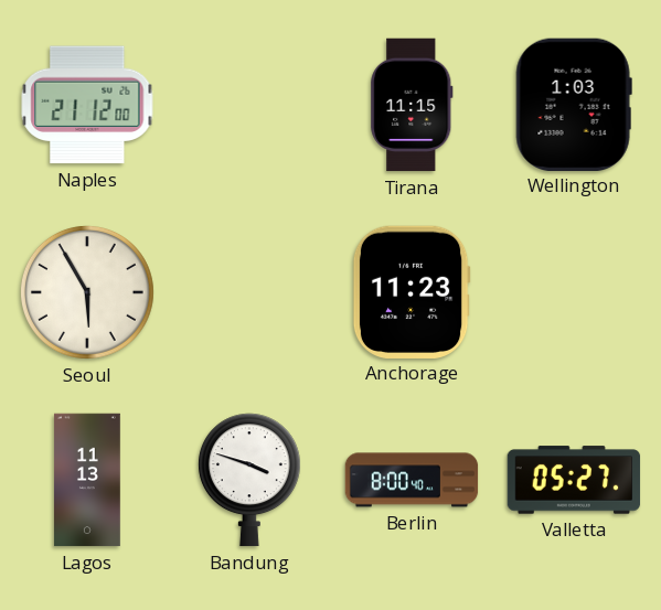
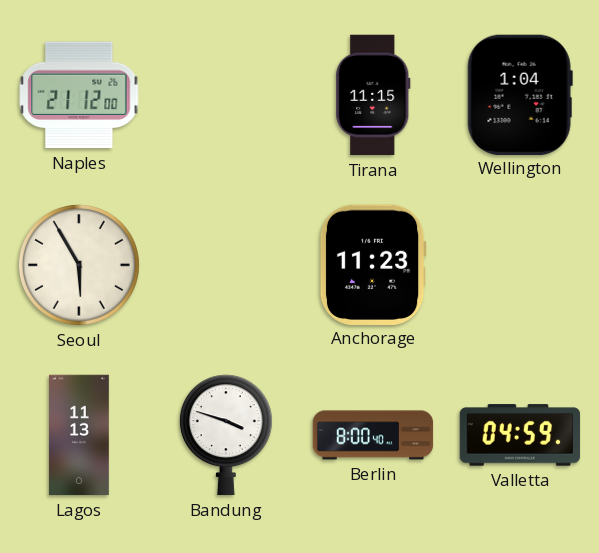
Wellington: 1:03 -> 1:04 (520, 94)
Valletta: 05:27 -> 04:59 (520, 435)
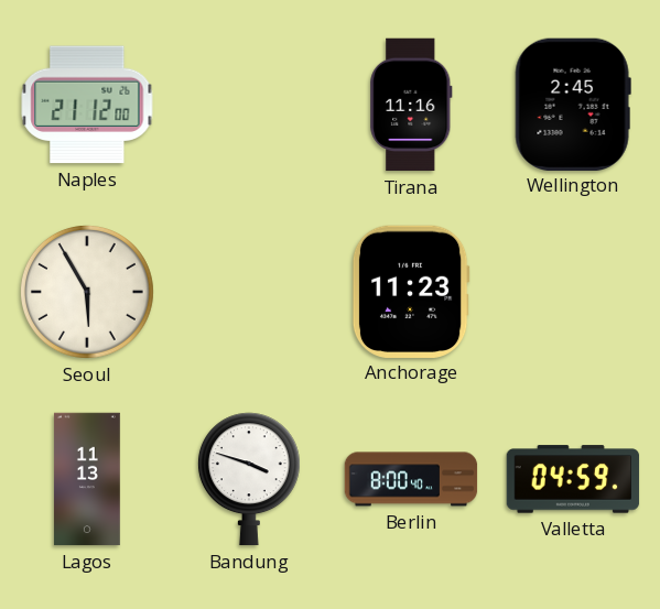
Tirana: 11:15 -> 11:16 (411, 105)
Wellington: 1:04 -> 2:45 (573, 104)
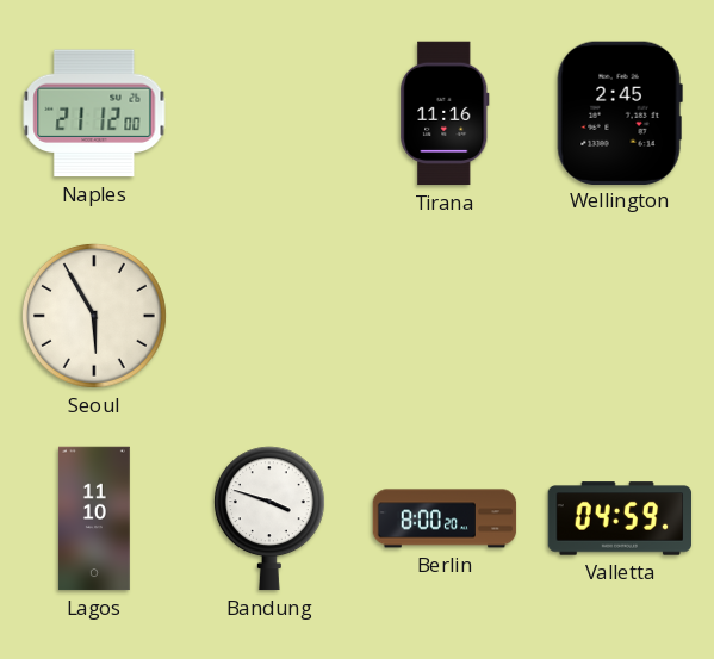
Anchorage: 11:23 -> none (411, 291)
Lagos: 11:13 -> 11:10 (94, 518)
Berlin: 8:00:40 -> 8:00:20 (445, 518)
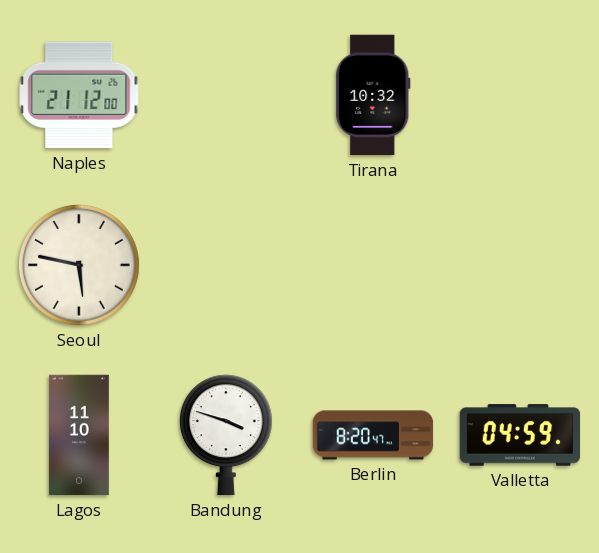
Tirana: 11:16 -> 10:32 (373, 95)
Wellington: 2:45 -> none (620, 112)
Seoul: 5:55 -> 5:47 (79, 265)
Berlin: 8:00 -> 8:20 (373, 435)
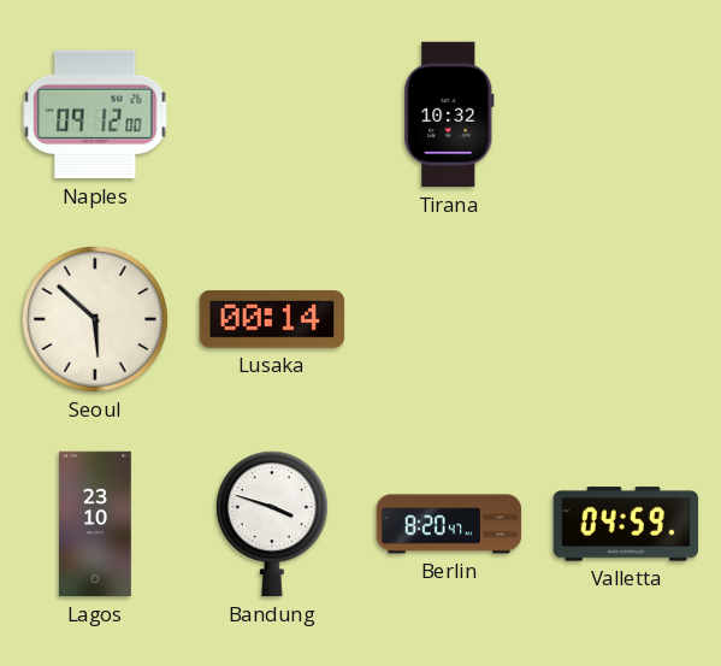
Naples: 21:12 -> 09:12 (95, 114)
Seoul: 5:47 -> 5:52 (95, 319)
Lusaka: none -> 00:14 (272, 319)
Lagos: 11:10 -> 23:10 (95, 524)
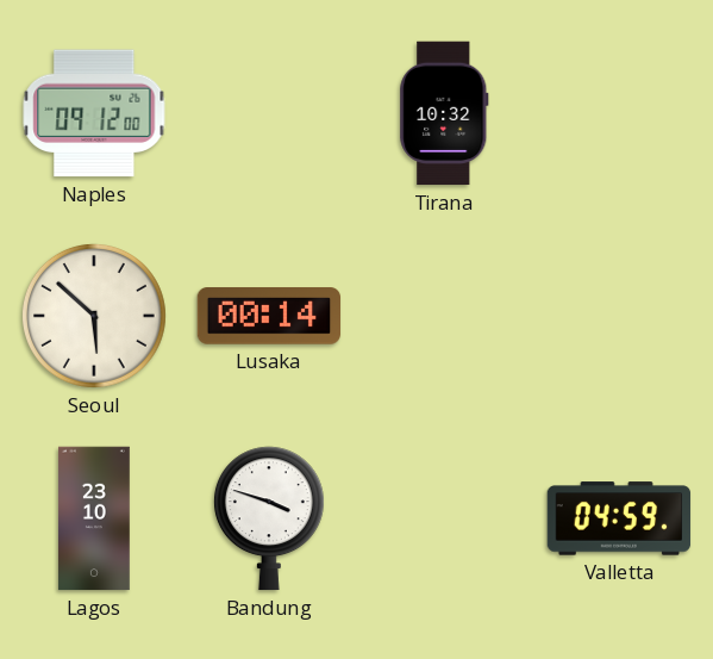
Berlin: 8:20 -> none (449, 524)
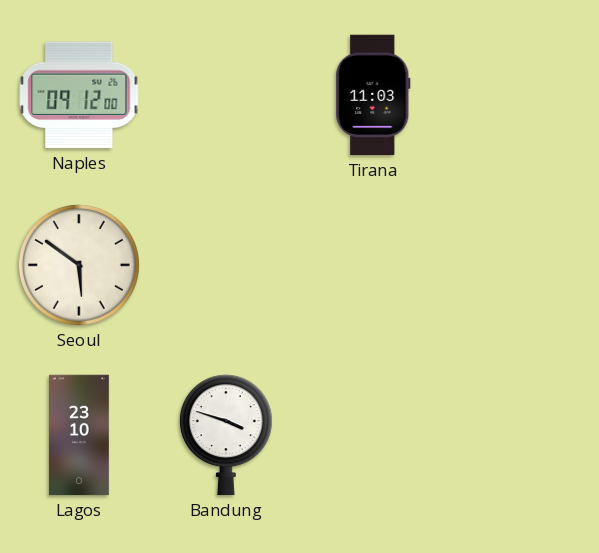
Tirana: 10:32 -> 11:03 (373, 95)
Seoul: 5:52 -> 5:51 (79, 265)
Lusaka: 00:14 -> none (269, 316)
Valletta: 04:59 -> none (619, 518)
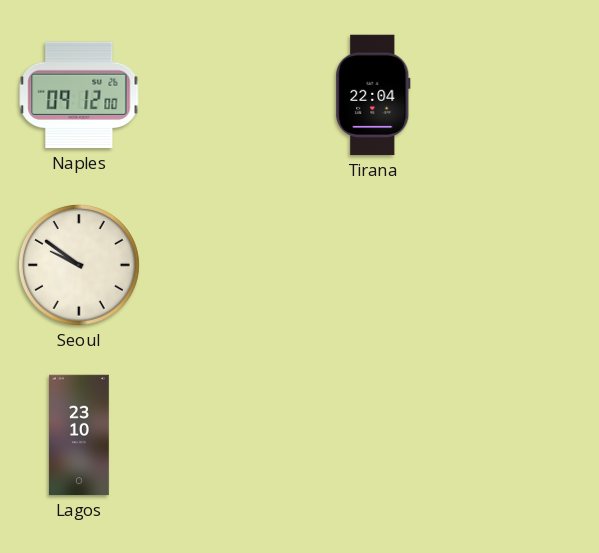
Tirana: 11:03 -> 22:04 (373, 95)
Seoul: 5:51 -> 9:51 (79, 265)
Bandung: 3:48 -> none (226, 435)
